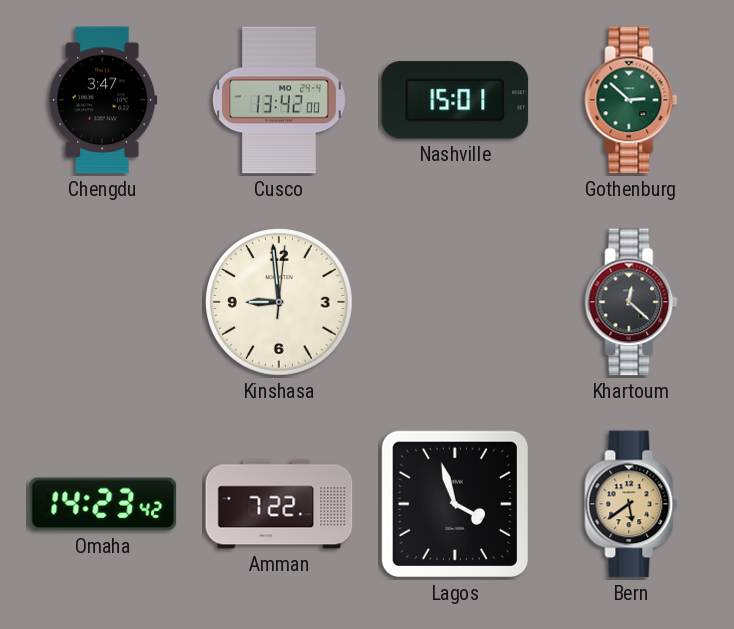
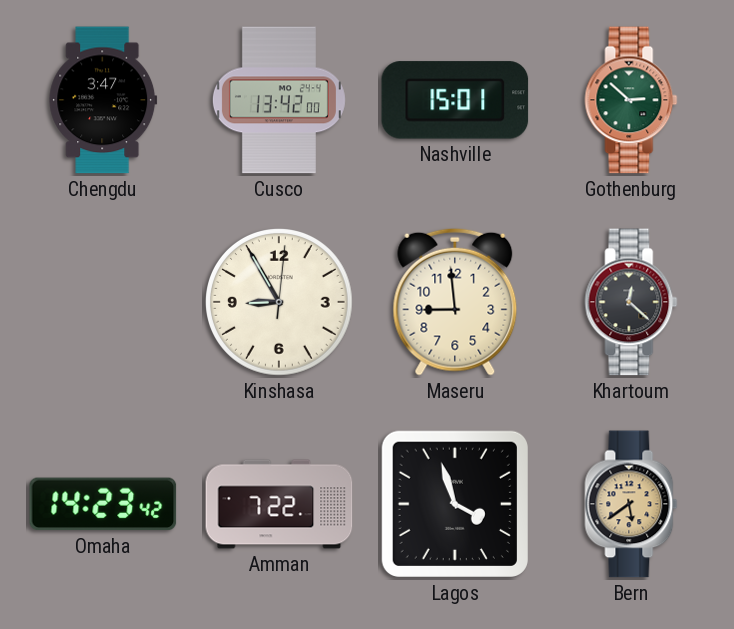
Kinshasa: 8:59 -> 8:55 (280, 303)
Maseru: none -> 8:59 (455, 302)
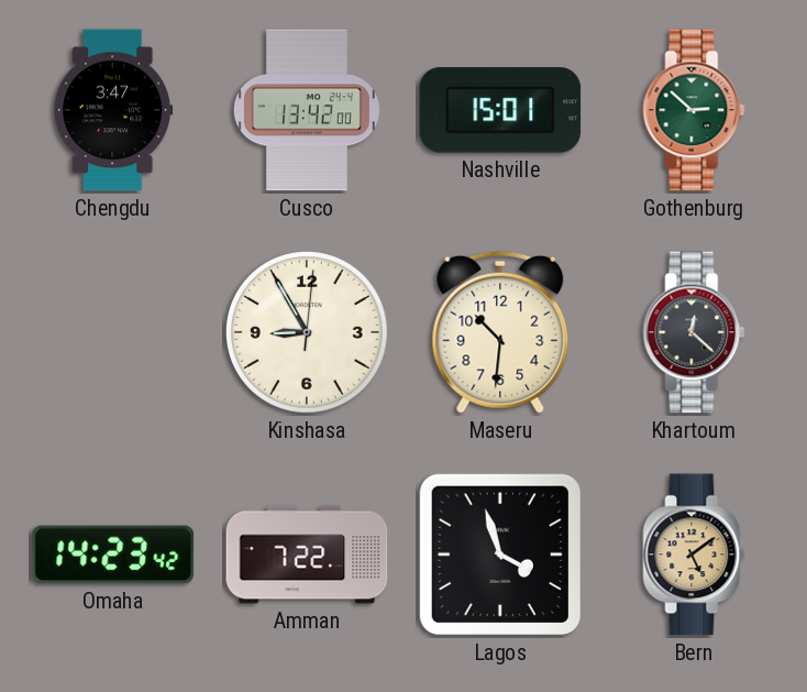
Maseru: 8:59 -> 10:31 (500, 332)
Bern: 5:39 -> 5:09 (694, 554)
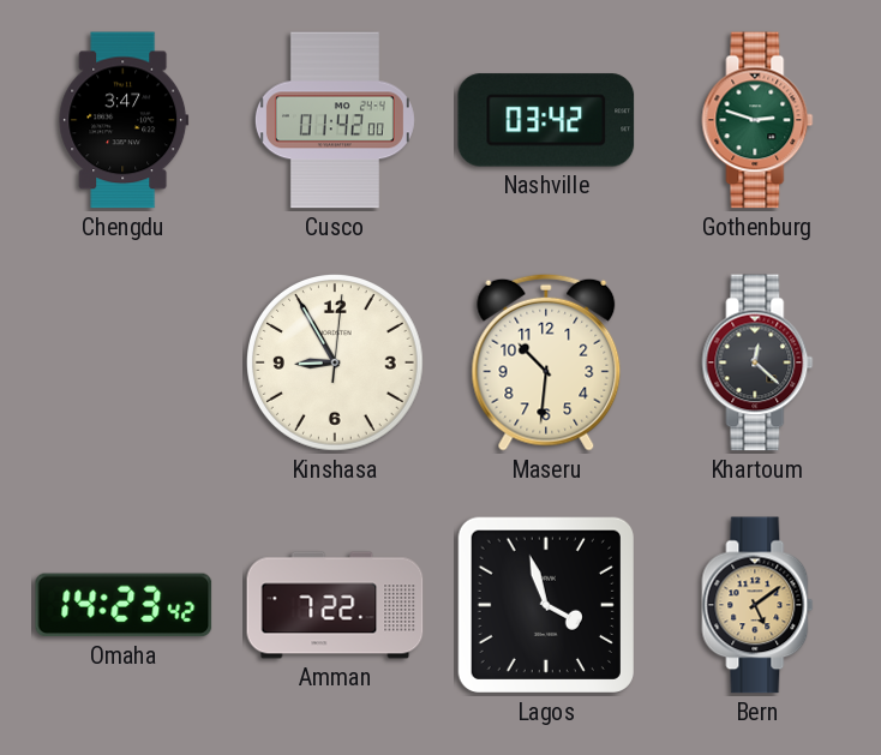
Cusco: 13:42 -> 01:42 (335, 120)
Nashville: 15:01 -> 03:42 (546, 120)
Gothenburg: 2:52 -> 2:48 (757, 120)
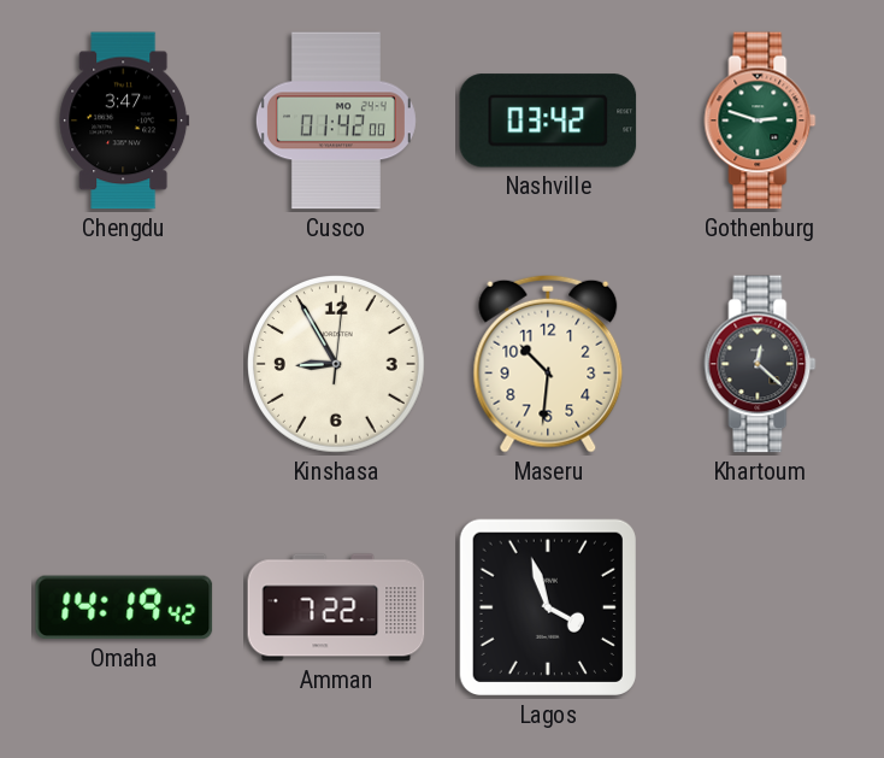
Omaha: 14:23 -> 14:19 (124, 607)
Bern: 5:09 -> none (757, 605)
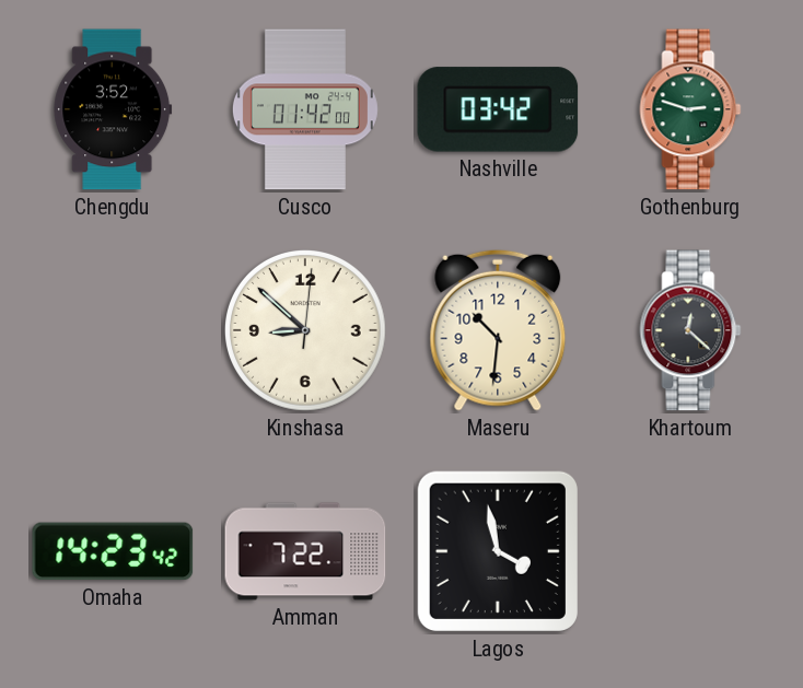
Chengdu: 3:47 -> 3:52 (113, 109)
Kinshasa: 8:55 -> 8:52 (306, 331)
Omaha: 14:19 -> 14:23 (113, 551)
Lagos: 3:57 -> 3:58 (498, 551)
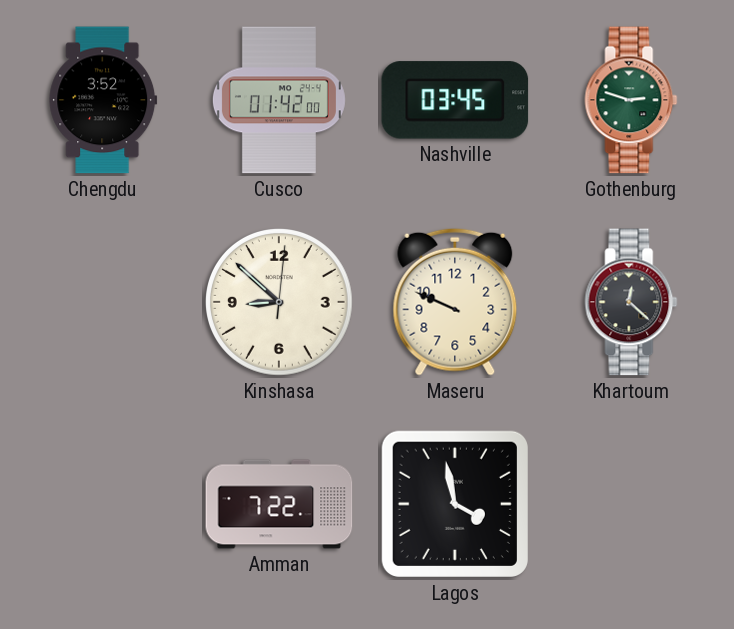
Nashville: 03:42 -> 03:45 (455, 100)
Maseru: 10:31 -> 9:49 (455, 302)
Omaha: 14:23 -> none (113, 551)
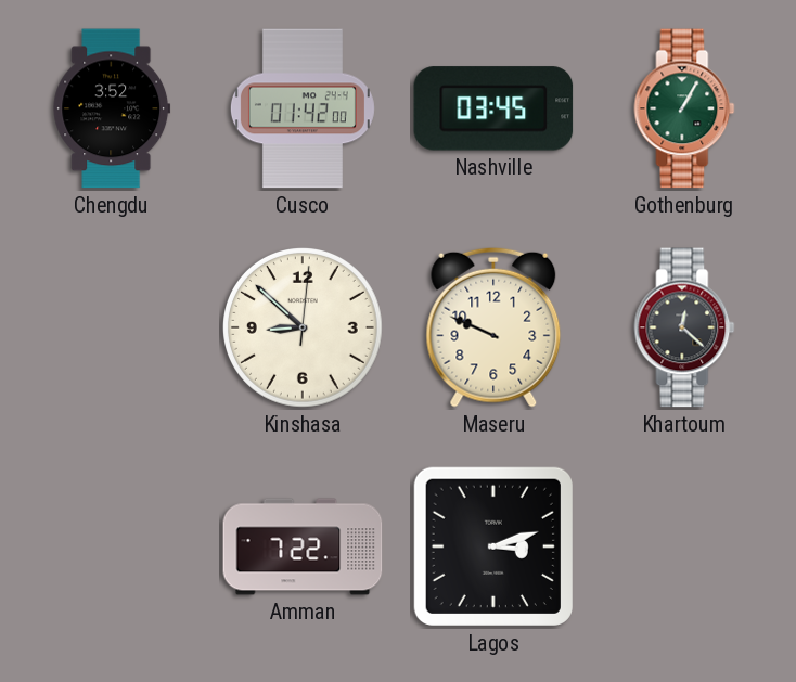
Gothenburg: 2:48 -> 1:05 (684, 108)
Lagos: 3:58 -> 3:12 (493, 546)
